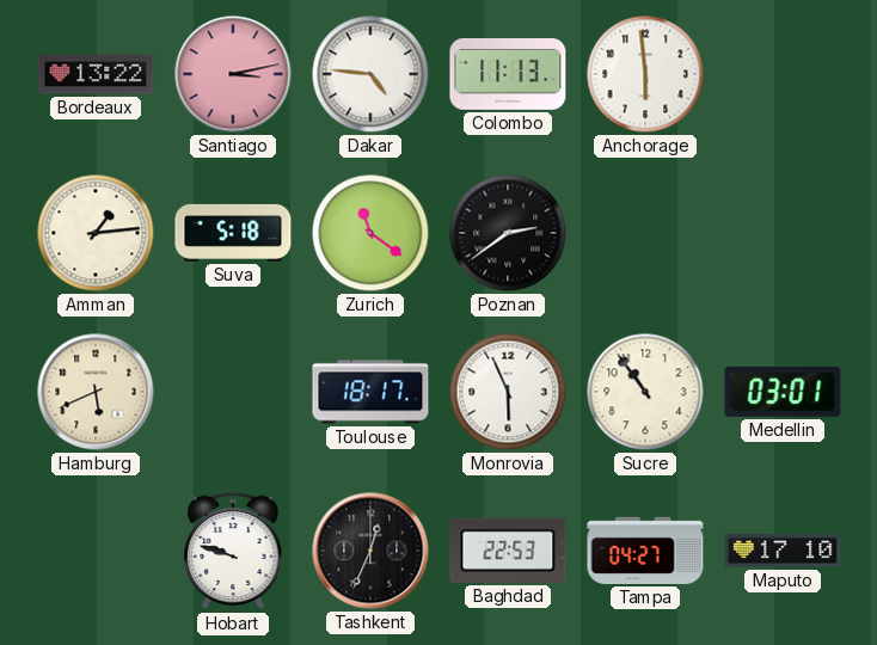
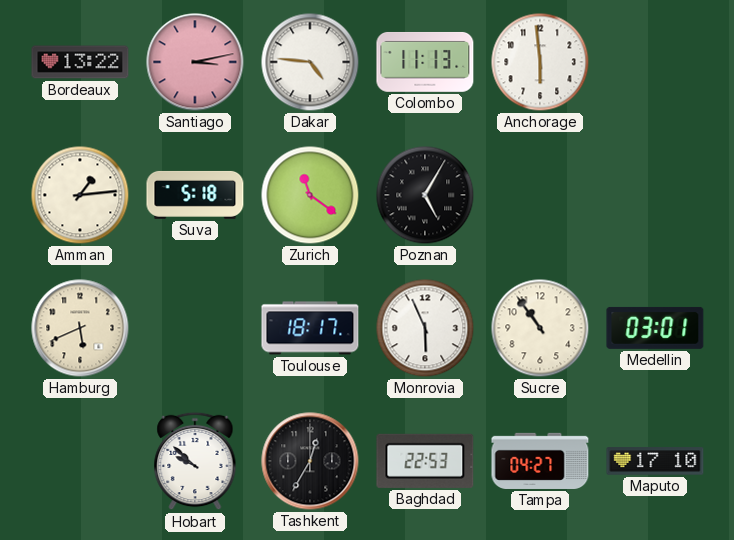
Poznan: 2:39 -> 5:05 (425, 195)
Hobart: 9:48 -> 9:52 (195, 461)
Tashkent: 12:34 -> 12:35 (310, 461)
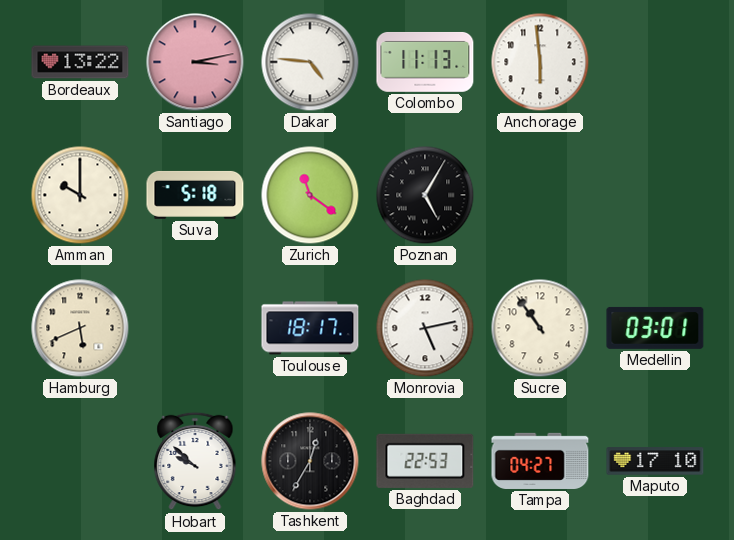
Amman: 1:14 -> 10:00 (80, 195)
Monrovia: 5:56 -> 5:13 (425, 328)
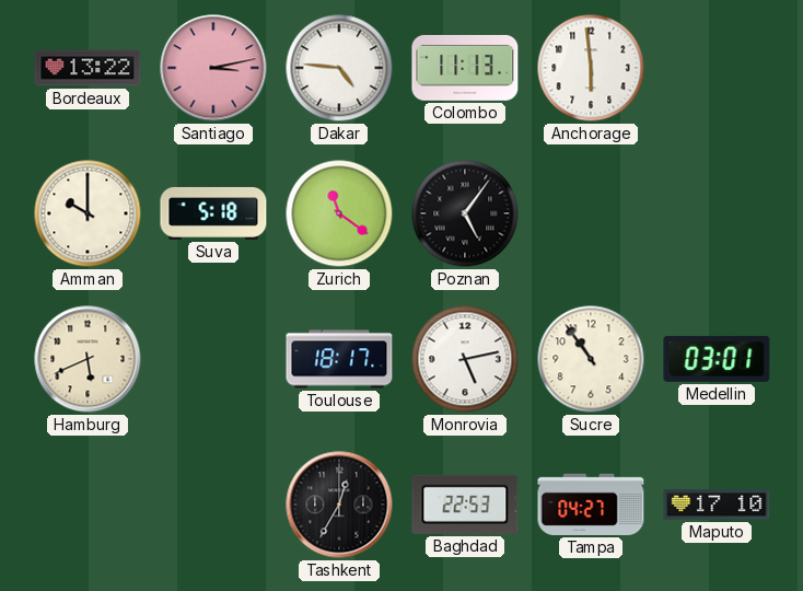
Poznan: 5:05 -> 5:06 (465, 213)
Hobart: 9:52 -> none (195, 461)
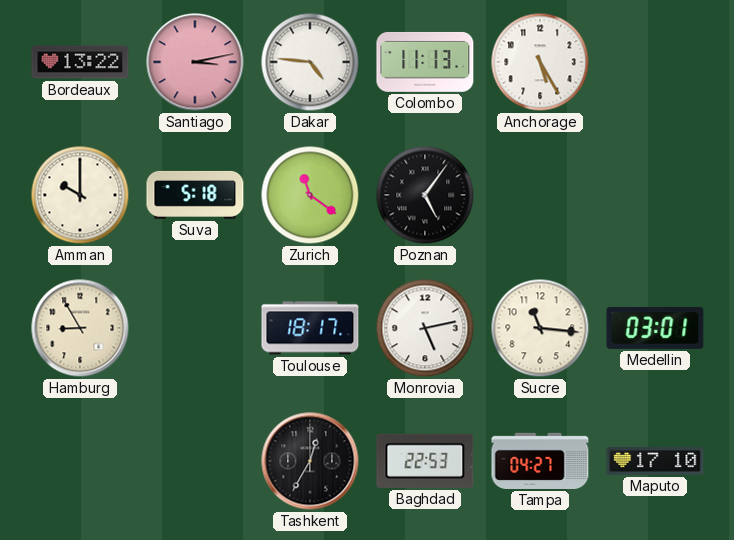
Anchorage: 5:59 -> 5:25 (540, 62)
Hamburg: 5:41 -> 8:55 (80, 328)
Sucre: 10:54 -> 11:16 (540, 328)
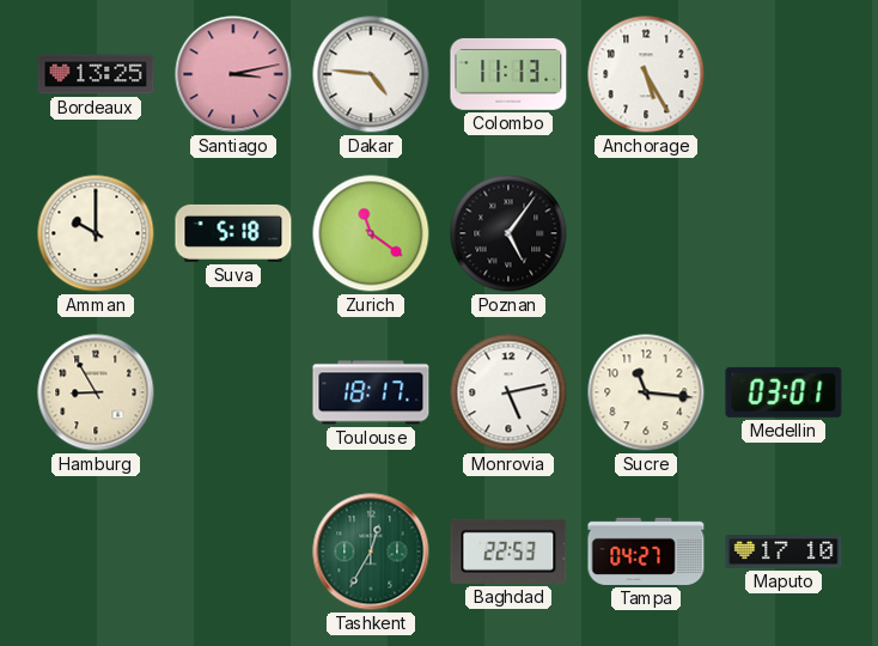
Bordeaux: 13:22 -> 13:25 (96, 74)
Tashkent dial: black -> green (371, 551)
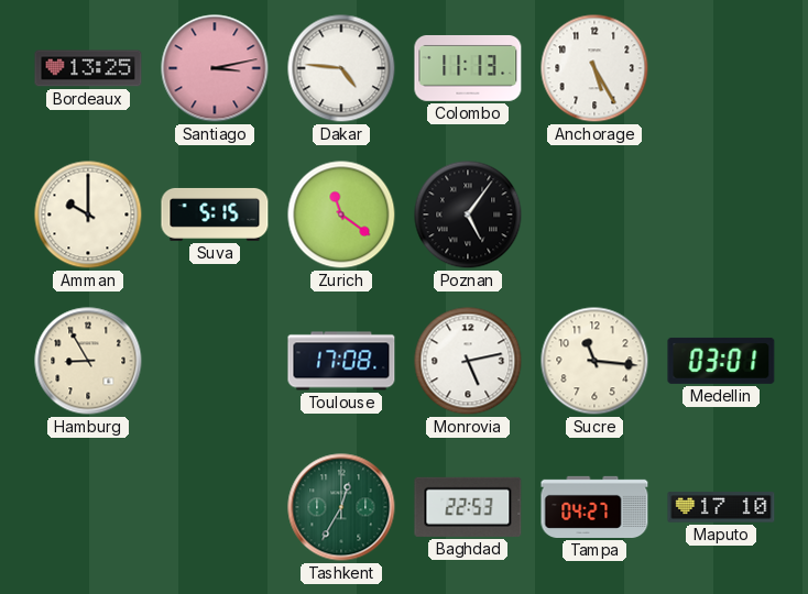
Suva: 5:18 -> 5:15 (215, 215)
Toulouse: 18:17 -> 17:08 (341, 361)
